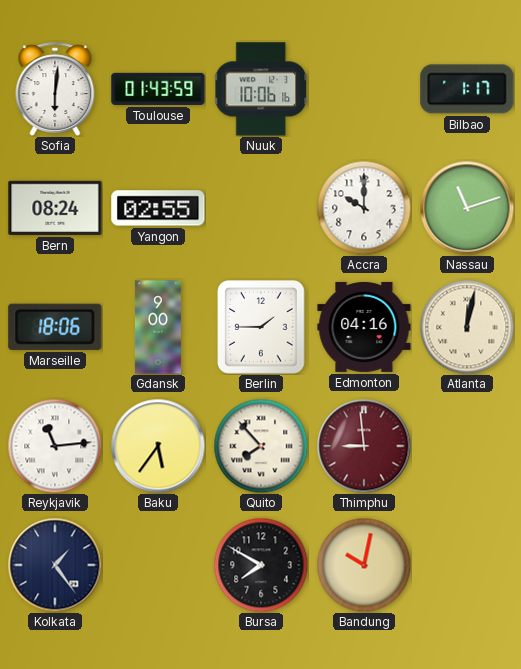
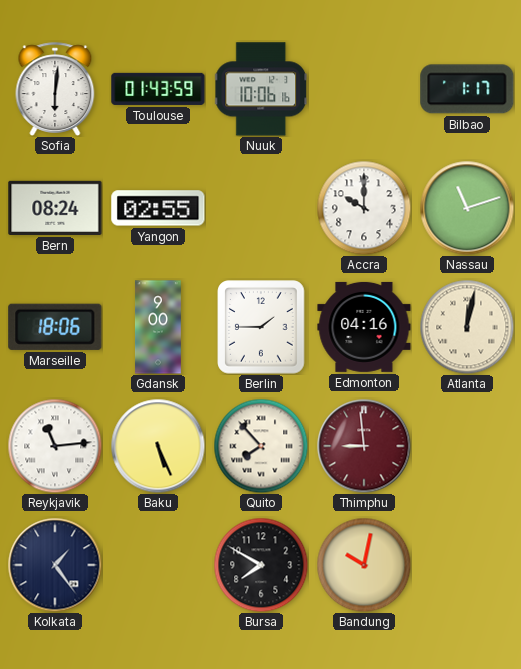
Baku: 5:36 -> 5:26 (158, 446)
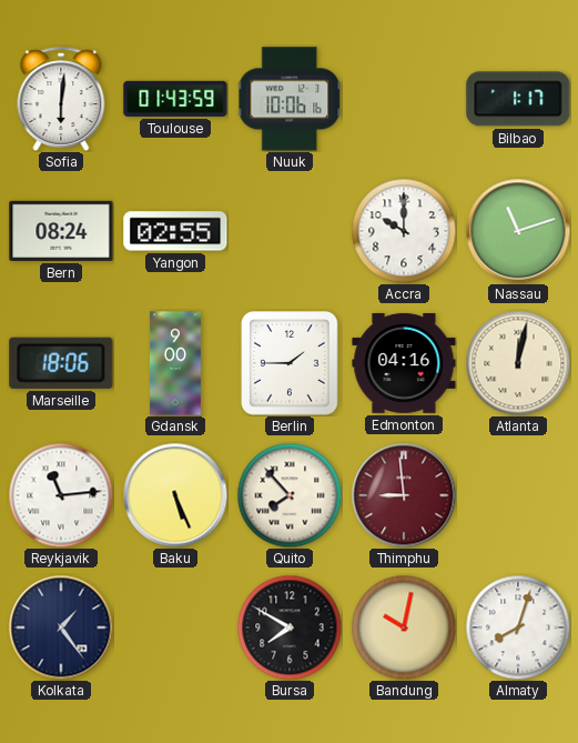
Almaty: none -> 8:03 (518, 627)
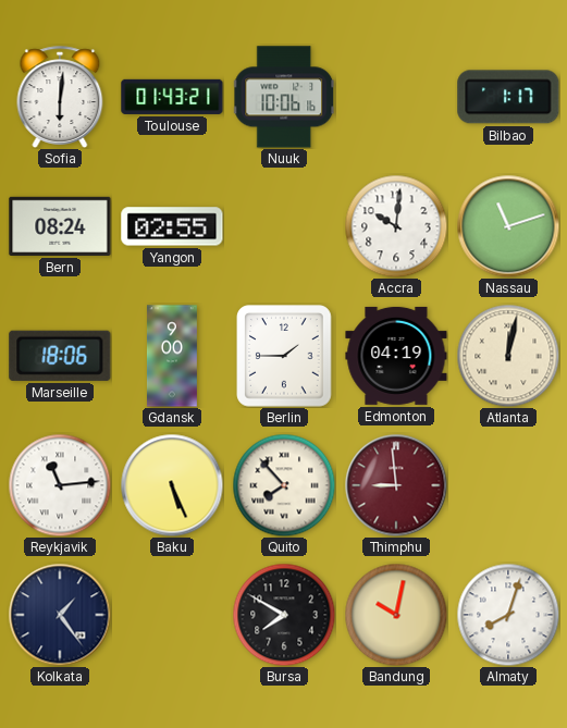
Toulouse: 01:43:59 -> 01:43:21 (172, 97)
Accra: 10:00 -> 10:01 (396, 226)
Edmonton: 04:16 -> 04:19 (396, 356)
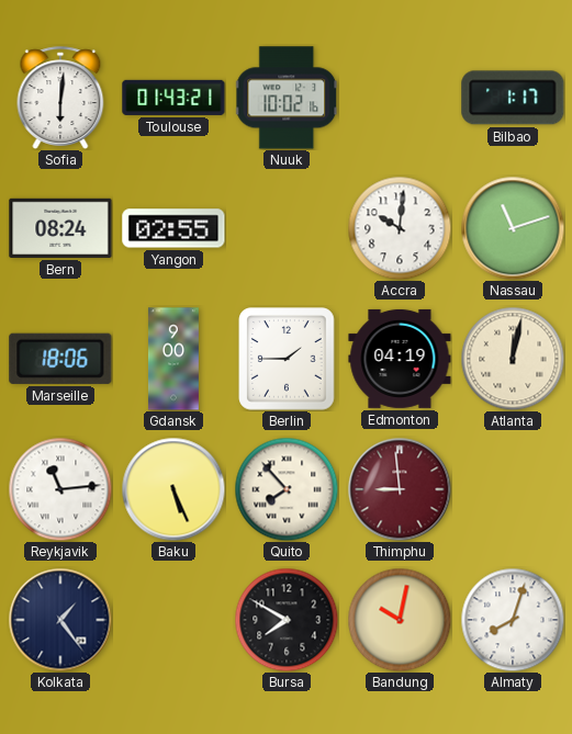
Nuuk: 10:06 -> 10:02 (287, 98)
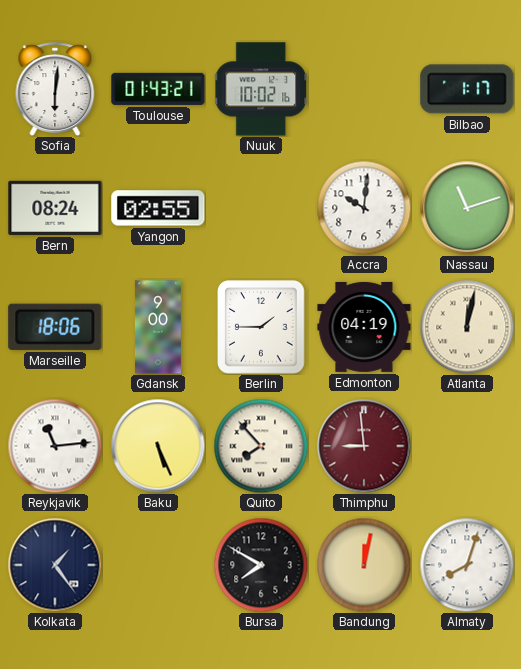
Bandung: 10:02 -> 12:02 (364, 565)
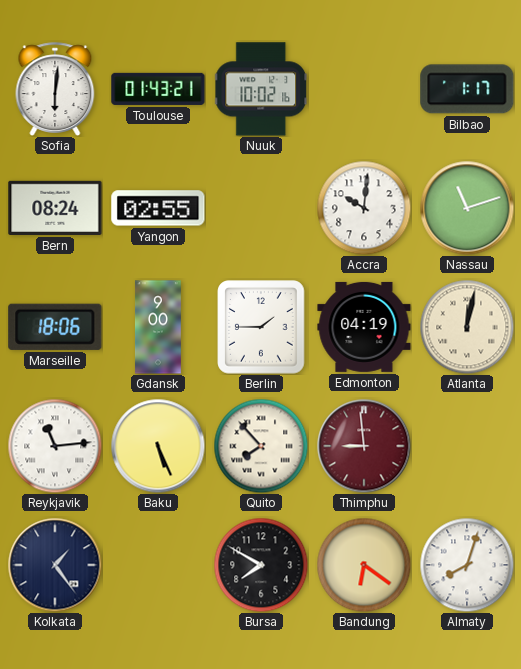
Bandung: 12:02 -> 6:21 (364, 565)
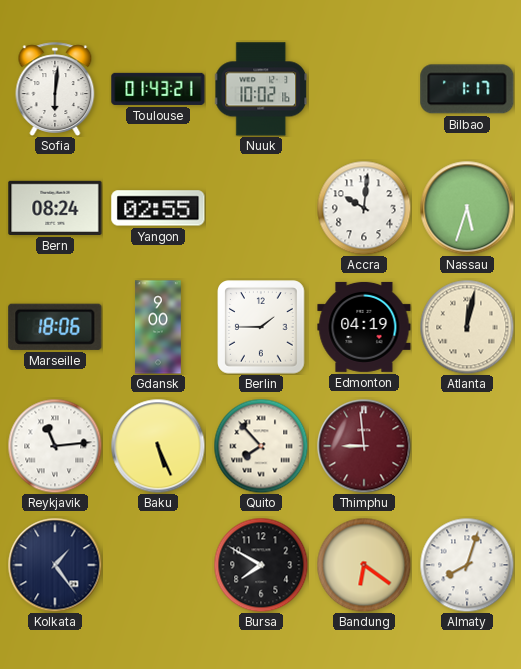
Nassau: 11:12 -> 5:33 (467, 208)
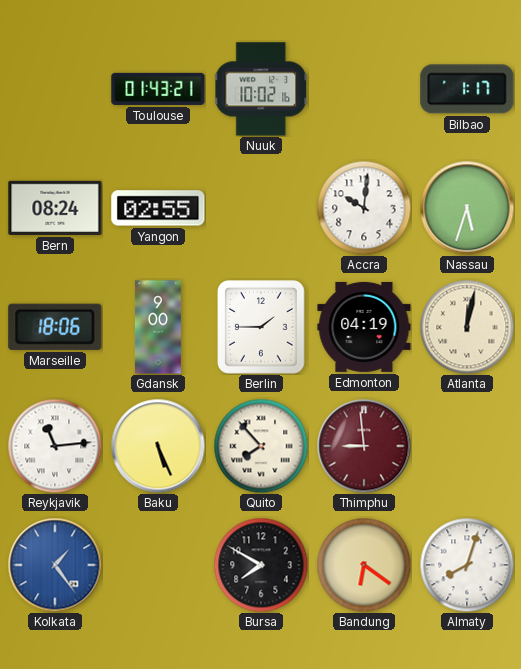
Sofia: 6:01 -> none (55, 89)
Kolkata dial: navy -> blue (55, 565)
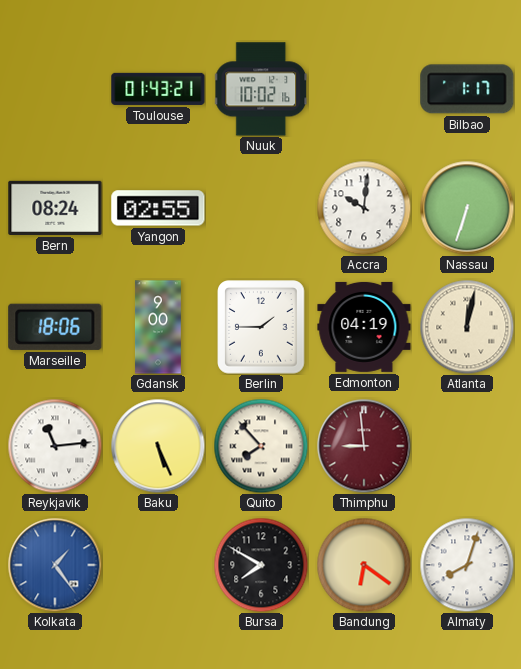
Nassau: 5:33 -> 6:33 (467, 208)
